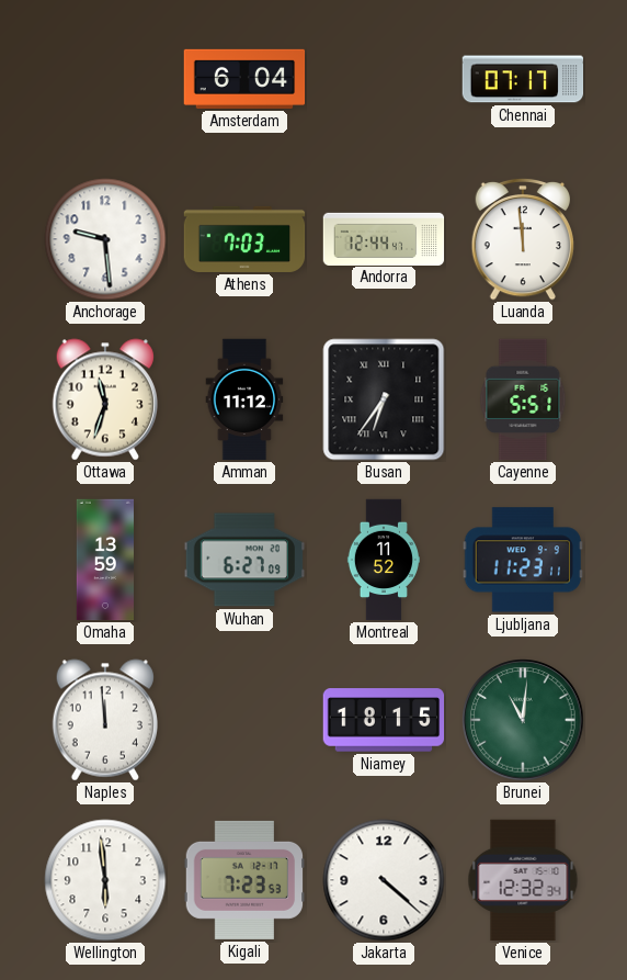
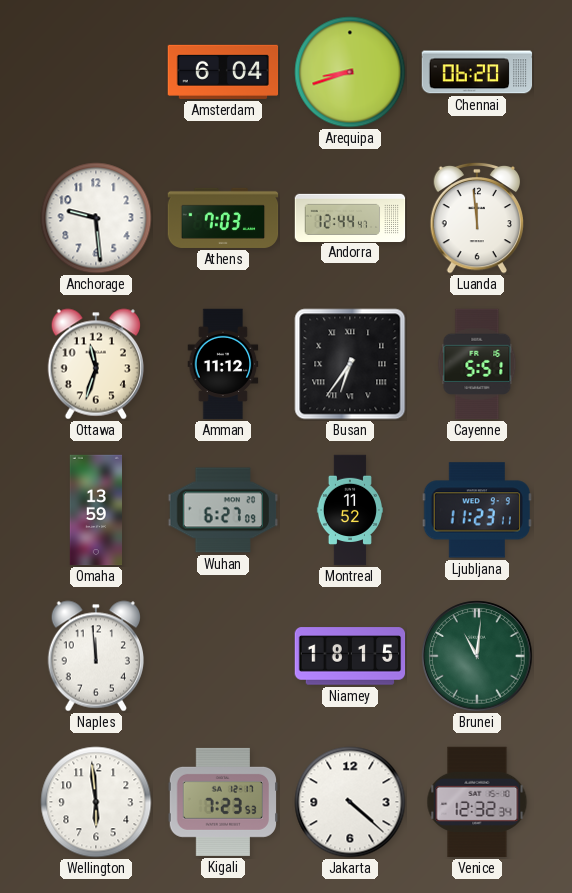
Arequipa: none -> 8:42 (350, 72)
Chennai: 07:17 -> 06:20 (477, 72)
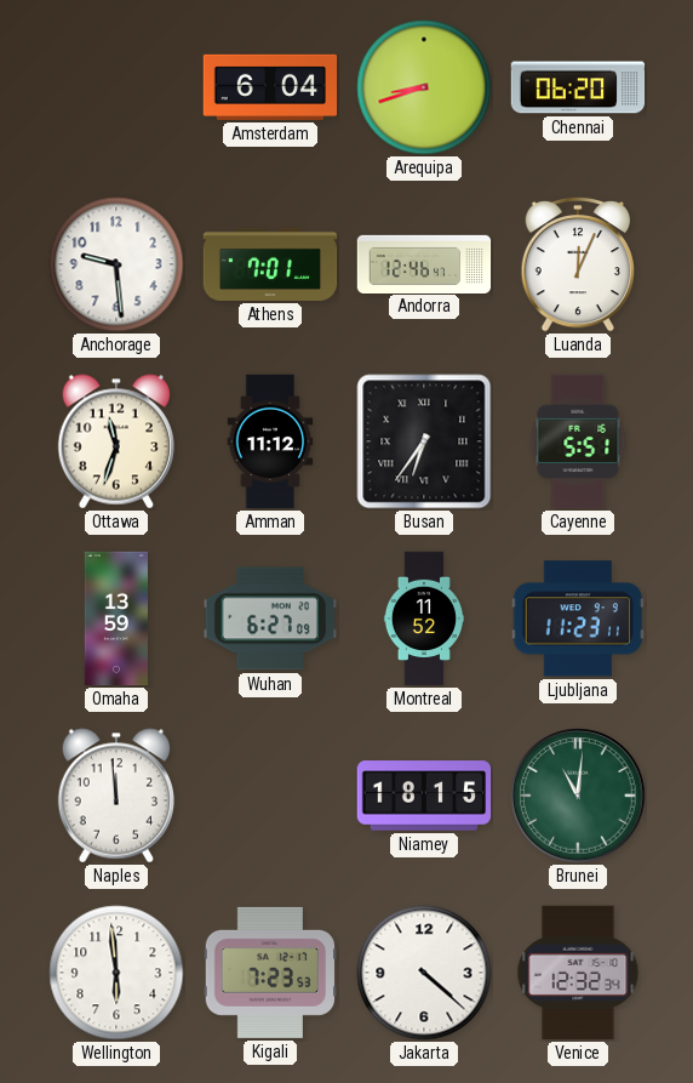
Athens: 7:03 -> 7:01 (270, 264)
Andorra: 12:44 -> 12:46 (424, 263)
Luanda: 11:59 -> 12:04 (578, 264)
